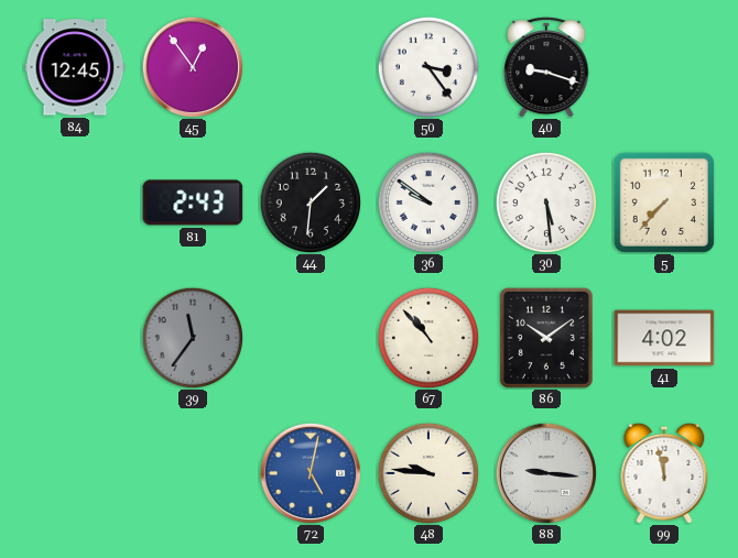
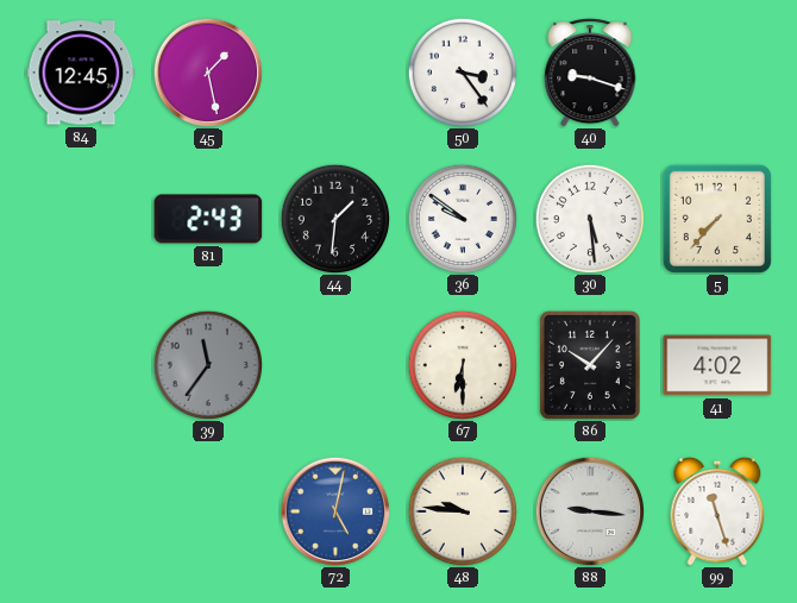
45: 12:54 -> 1:28 (207, 71)
67: 10:53 -> 6:30 (462, 364)
86: 10:09 -> 10:07 (590, 365)
99: 11:58 -> 11:27 (717, 511)
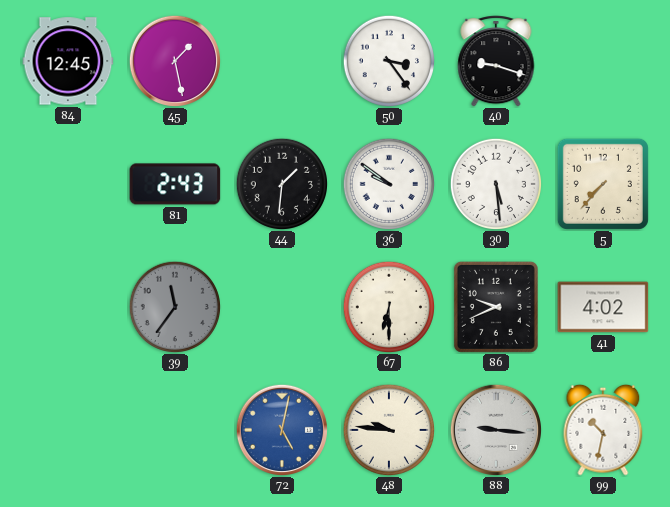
86: 10:07 -> 9:41 (496, 307)
99: 11:27 -> 10:32 (603, 430)
